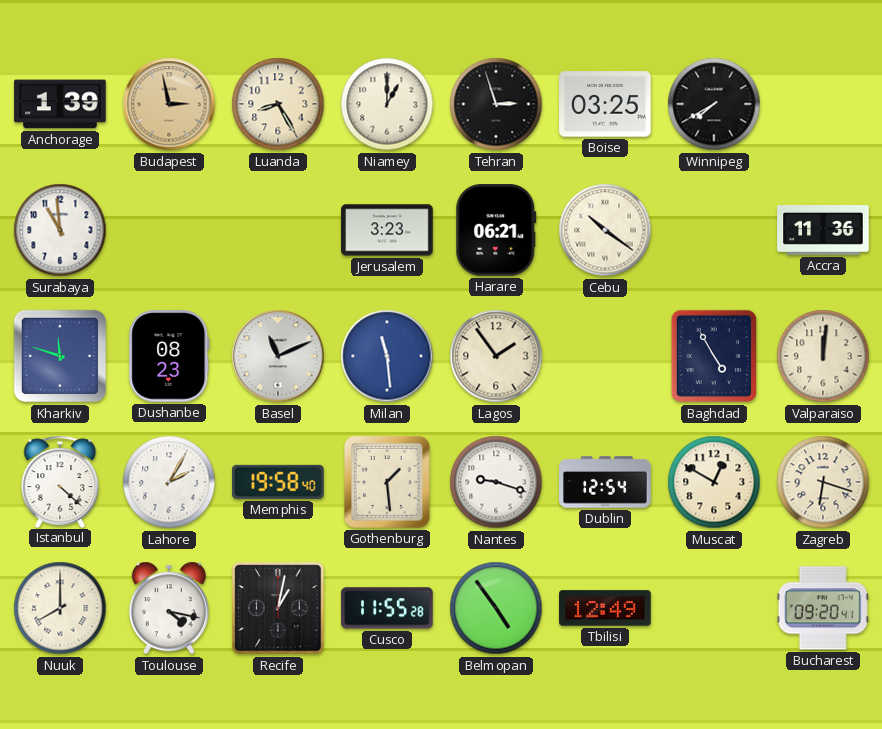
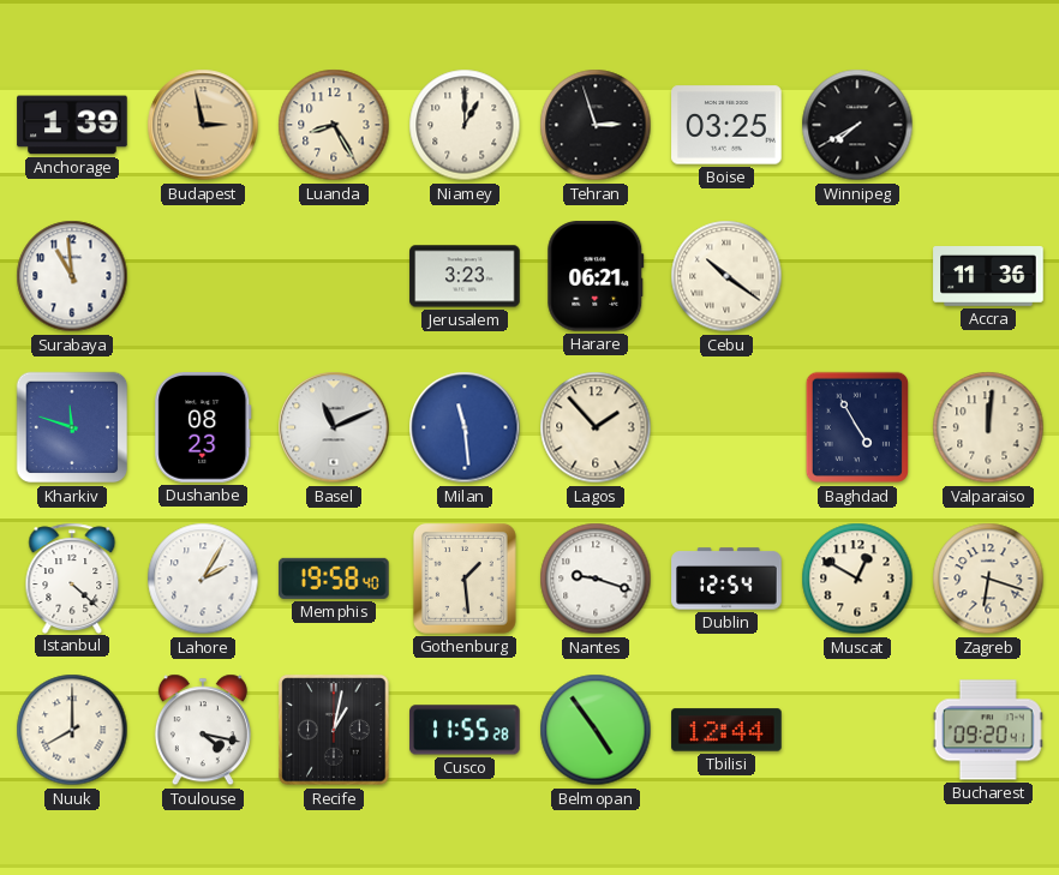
Lagos: 1:54 -> 1:53 (596, 427)
Tbilisi: 12:49 -> 12:44 (726, 730)
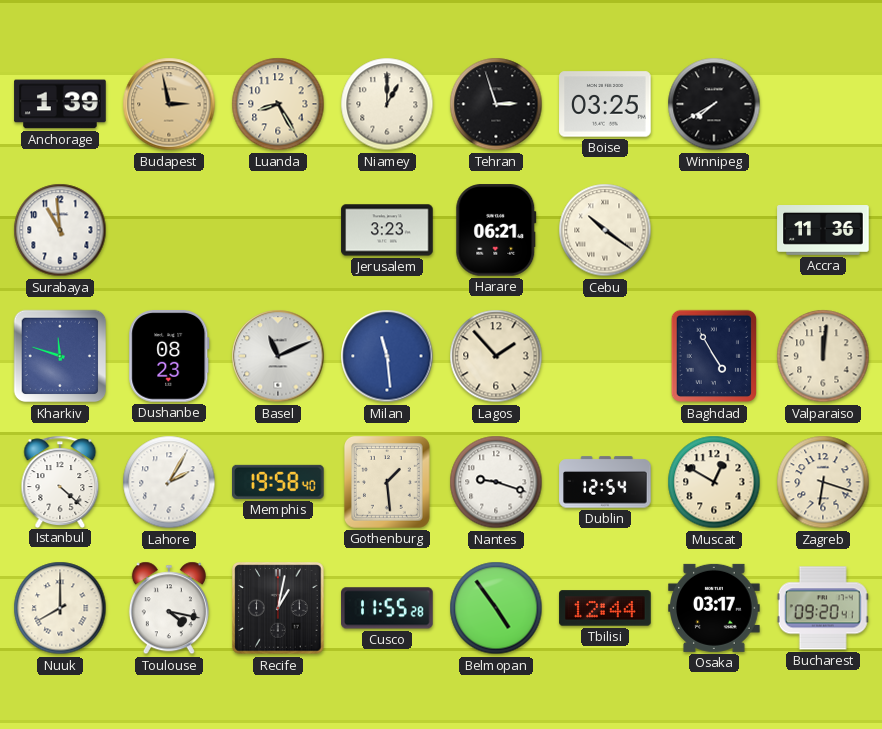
Osaka: none -> 03:17 (714, 608)
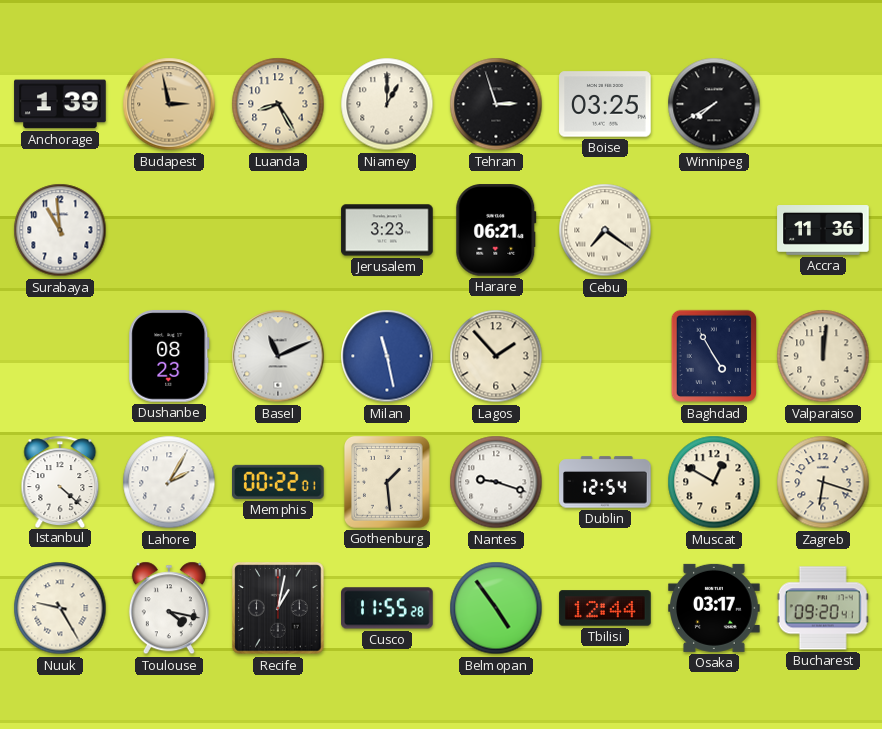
Cebu: 10:21 -> 7:21 (605, 230)
Kharkiv: 11:48 -> none (60, 356)
Milan: 11:29 -> 11:28 (387, 356)
Memphis: 19:58 -> 00:22 (279, 482)
Nuuk: 8:00 -> 9:25 (60, 608)
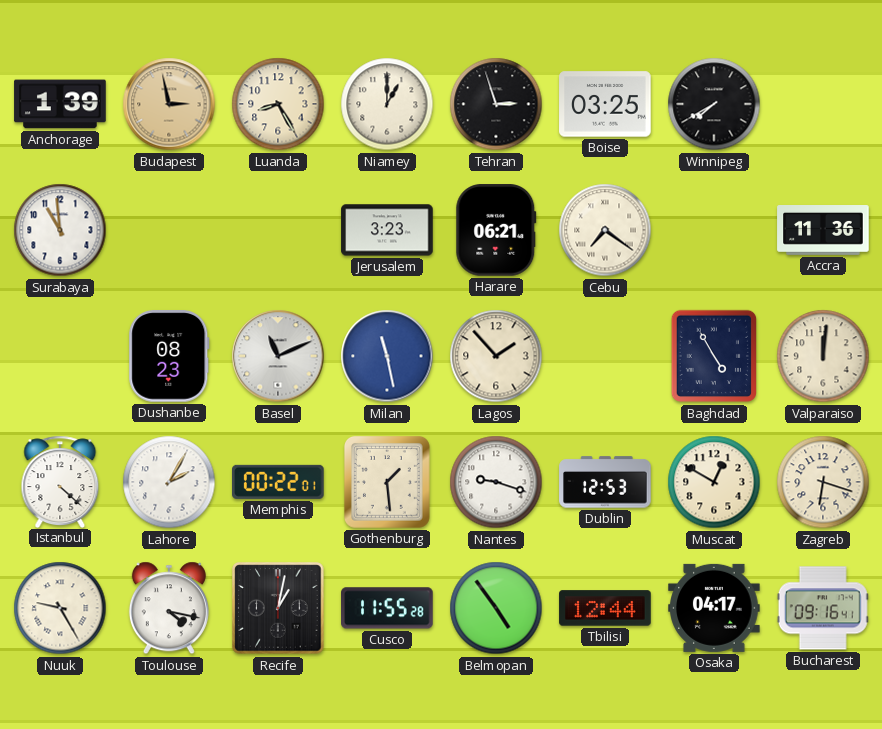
Dublin: 12:54 -> 12:53 (605, 482)
Osaka: 03:17 -> 04:17 (714, 608)
Bucharest: 09:20 -> 09:16 (823, 608)
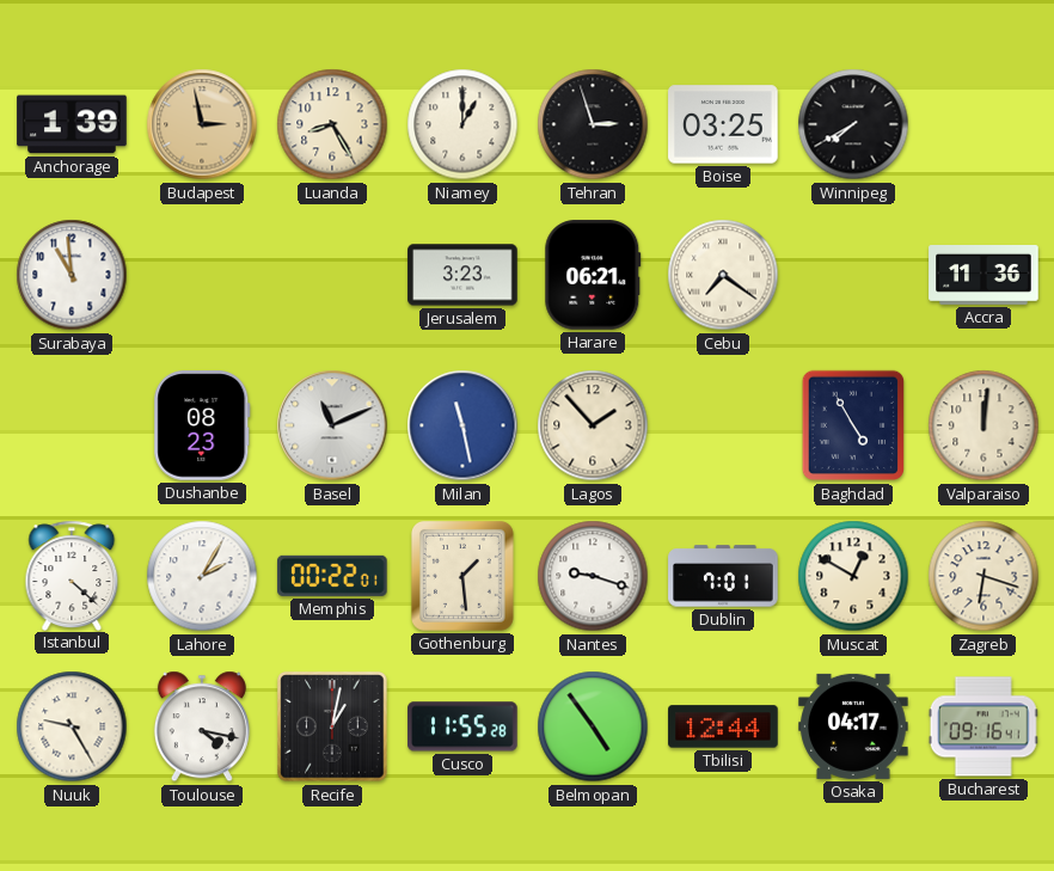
Dublin: 12:53 -> 7:01 (723, 576)
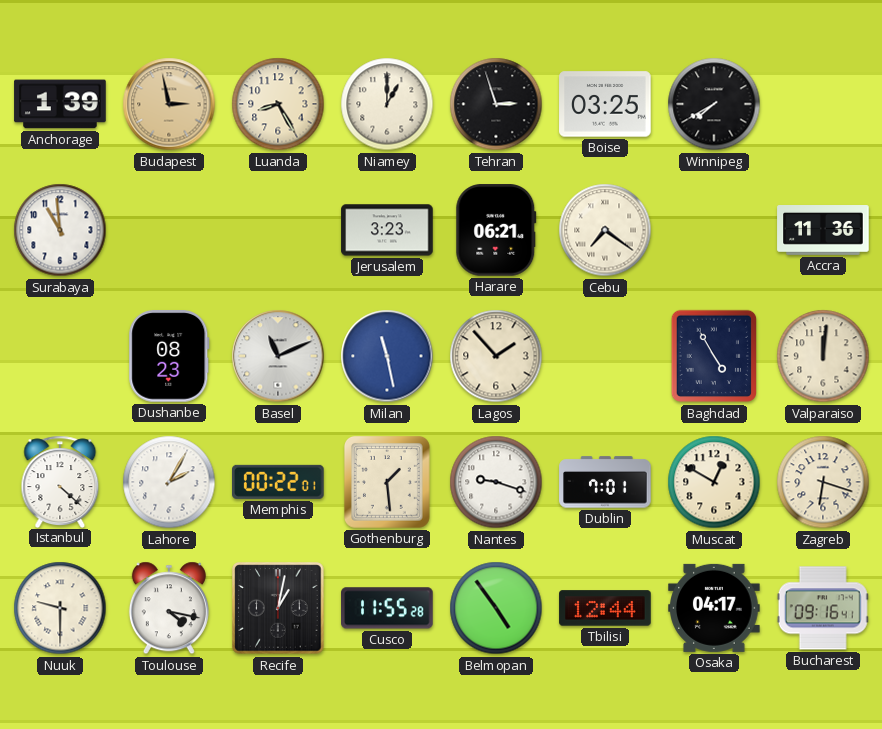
Nuuk: 9:25 -> 9:30 (60, 608)
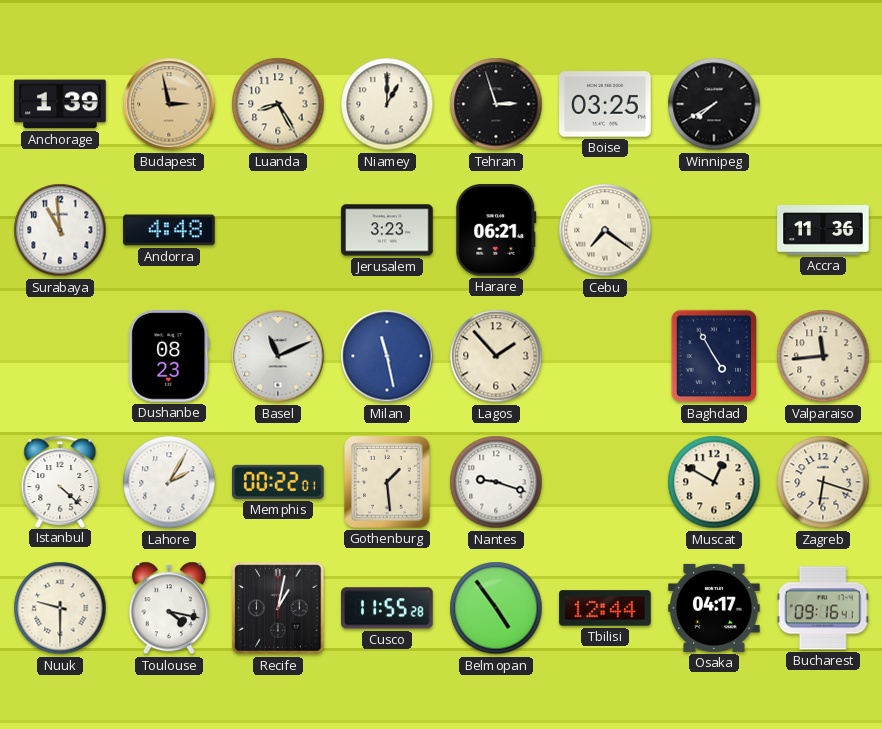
Andorra: none -> 4:48 (169, 230)
Valparaiso: 12:01 -> 11:44 (823, 356)
Dublin: 7:01 -> none (605, 482)
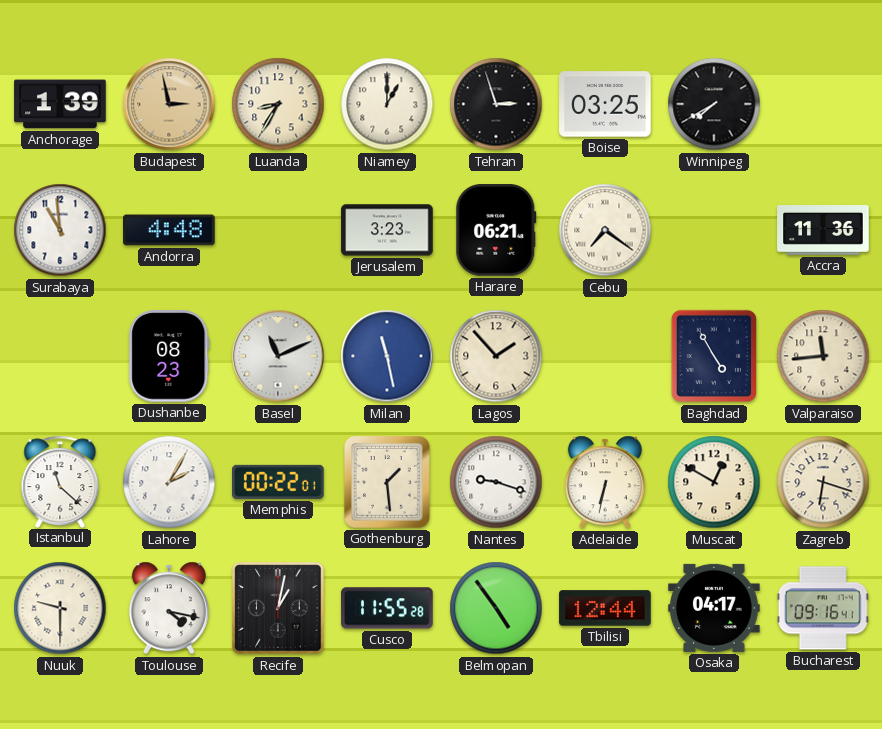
Luanda: 8:25 -> 8:35 (278, 104)
Istanbul: 4:22 -> 11:22 (60, 481)
Adelaide: none -> 6:32 (605, 482)
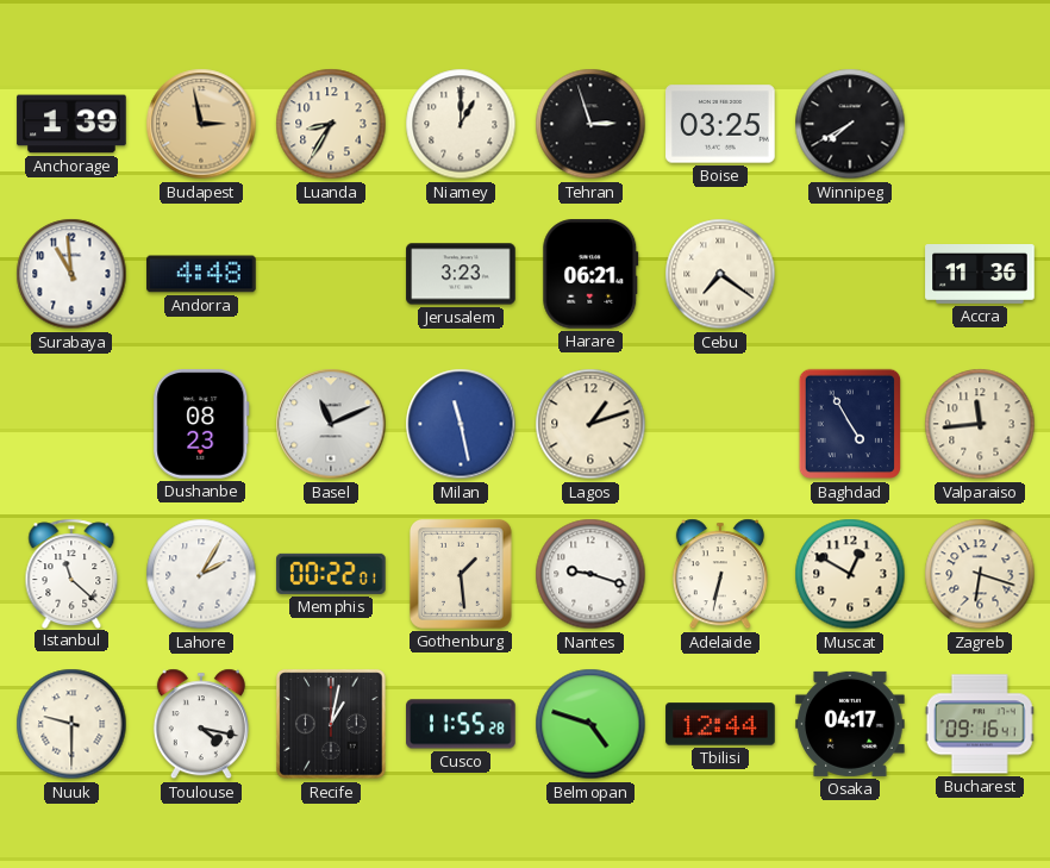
Lagos: 1:53 -> 1:12 (590, 424)
Belmopan: 4:54 -> 4:48 (590, 724)
